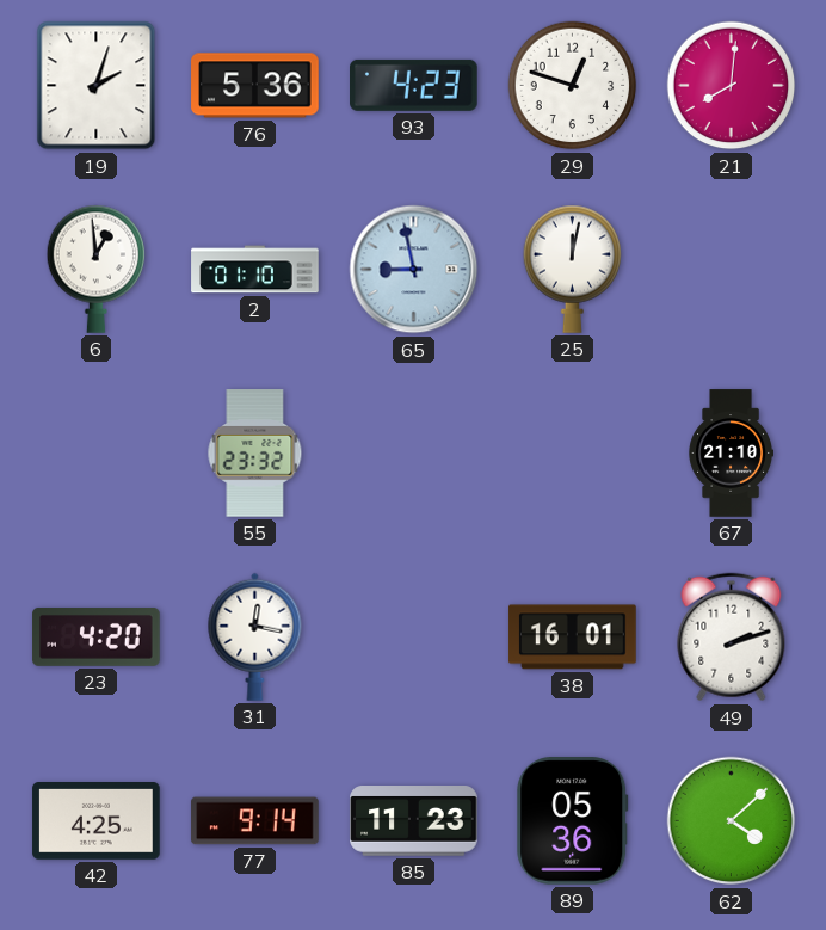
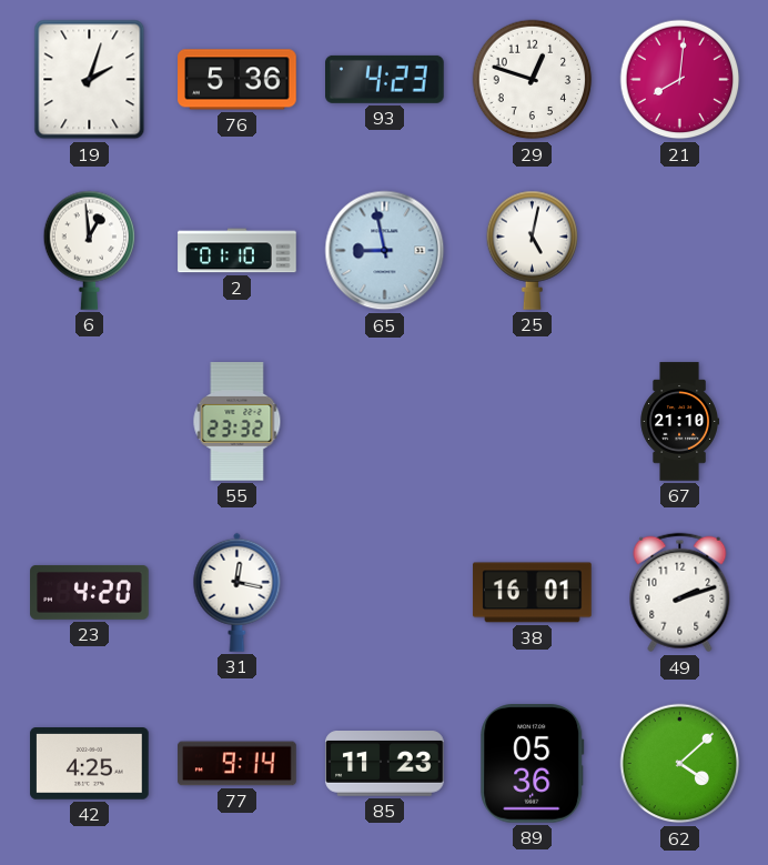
25: 12:02 -> 5:02 (533, 250)
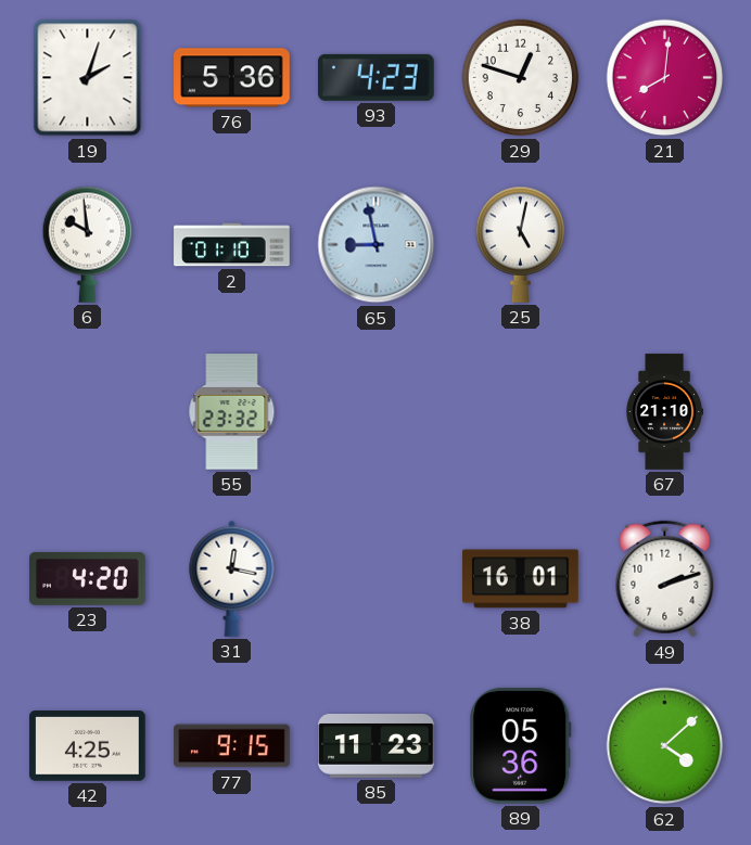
6: 12:59 -> 9:59 (88, 244)
77: 9:14 -> 9:15 (232, 746)
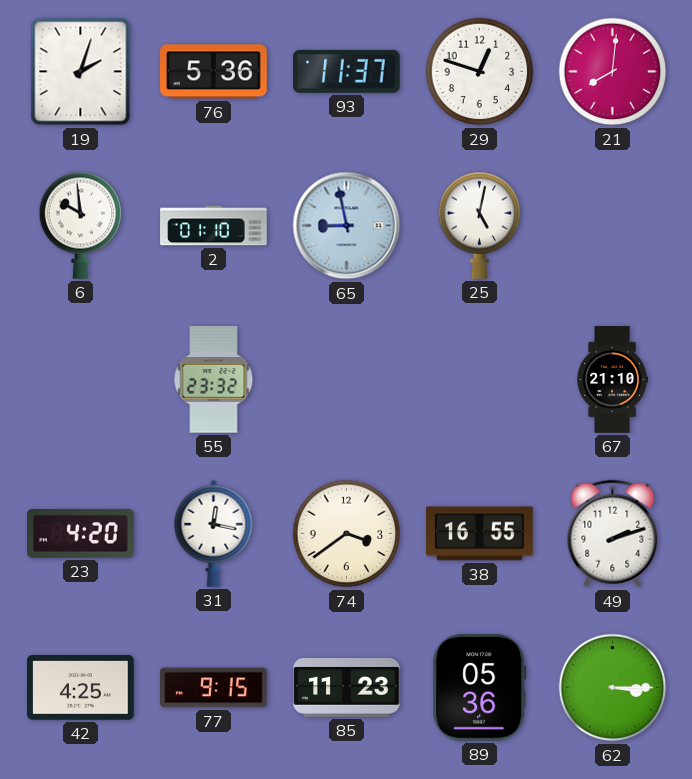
93: 4:23 -> 11:37 (347, 71)
74: none -> 3:39 (347, 534)
38: 16:01 -> 16:55 (480, 534)
62: 4:08 -> 3:15 (613, 688)
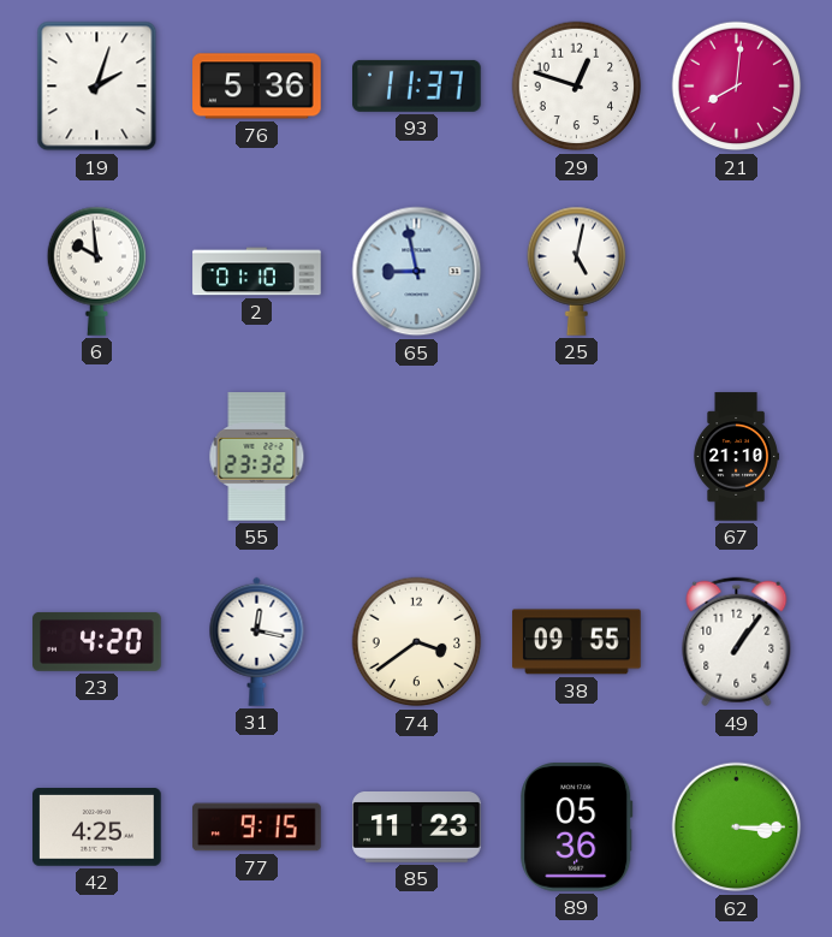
38: 16:55 -> 09:55 (577, 642)
49: 2:12 -> 1:06 (737, 642)
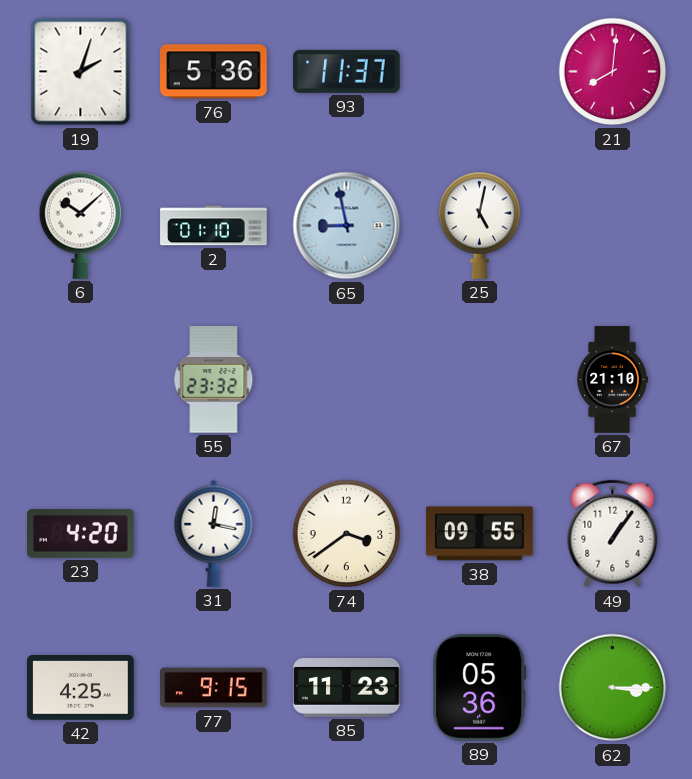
29: 12:48 -> none (577, 87)
6: 9:59 -> 10:08 (81, 225)
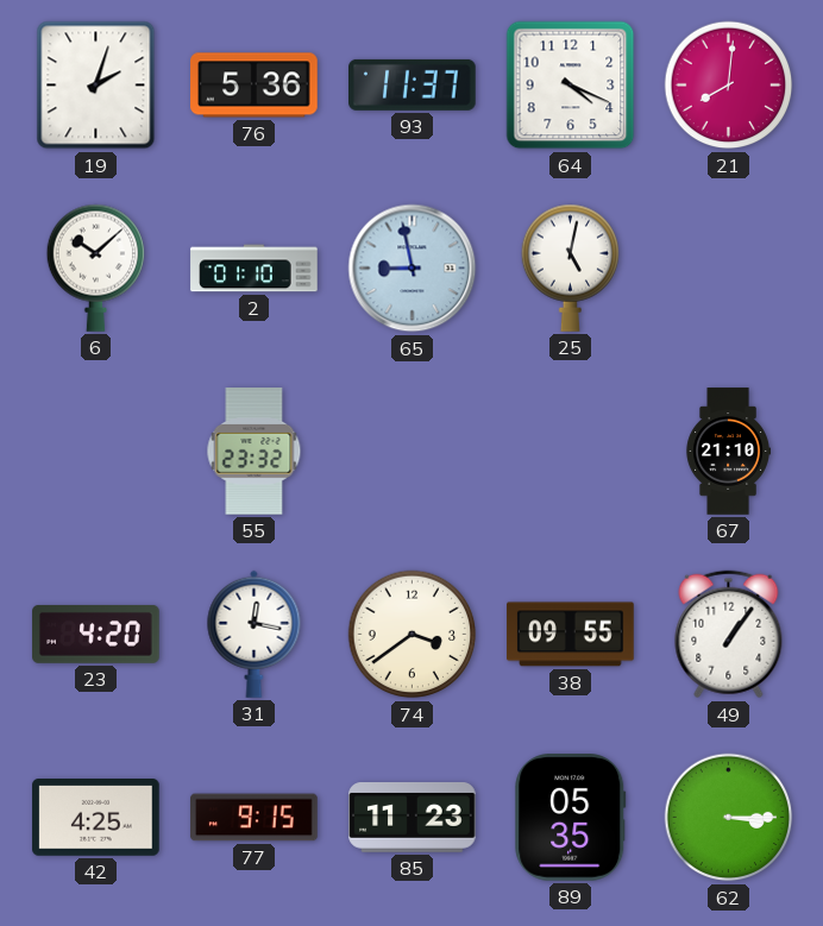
64: none -> 4:19 (571, 86)
89: 05:36 -> 05:35 (571, 818)
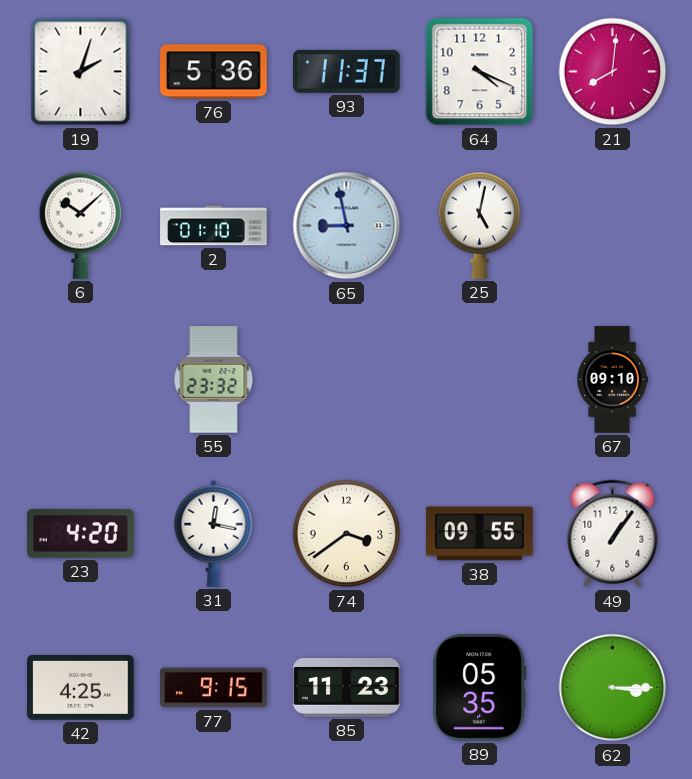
67: 21:10 -> 09:10 (612, 380)
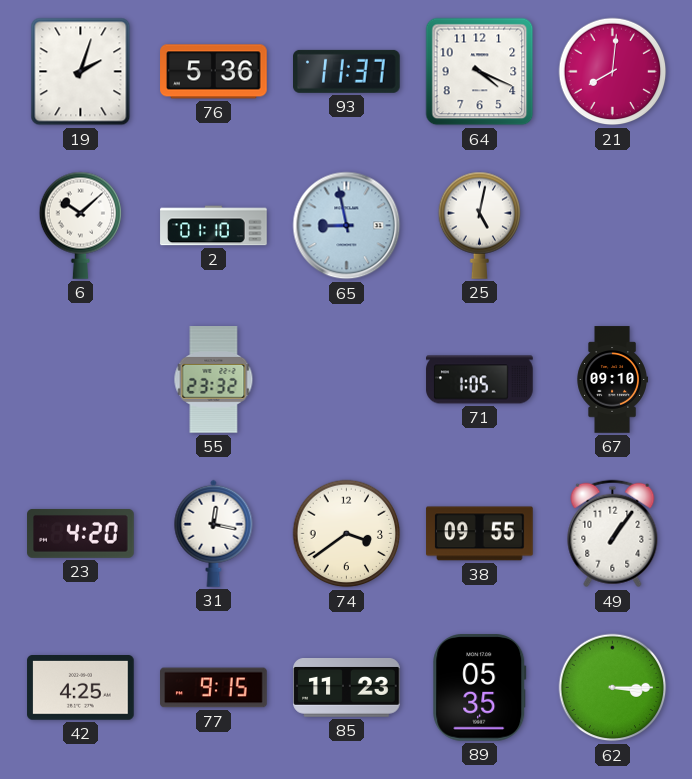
71: none -> 1:05 (480, 380)
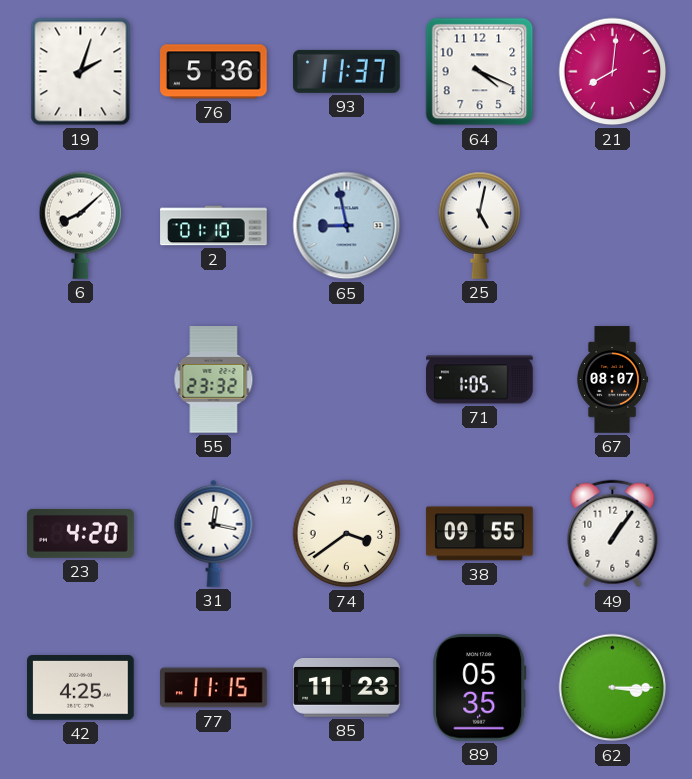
6: 10:08 -> 8:08 (81, 225)
67: 09:10 -> 08:07 (612, 380)
77: 9:15 -> 11:15 (214, 688)
